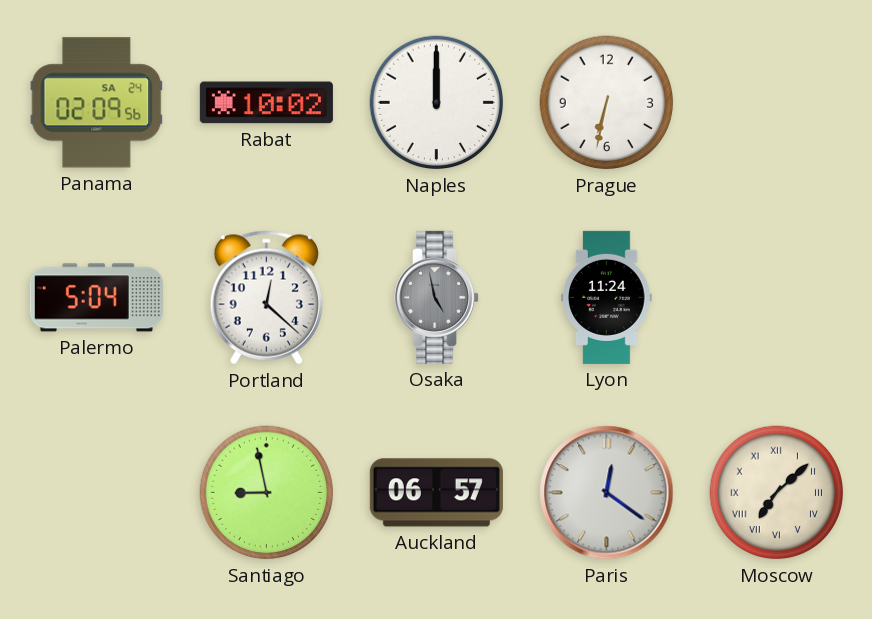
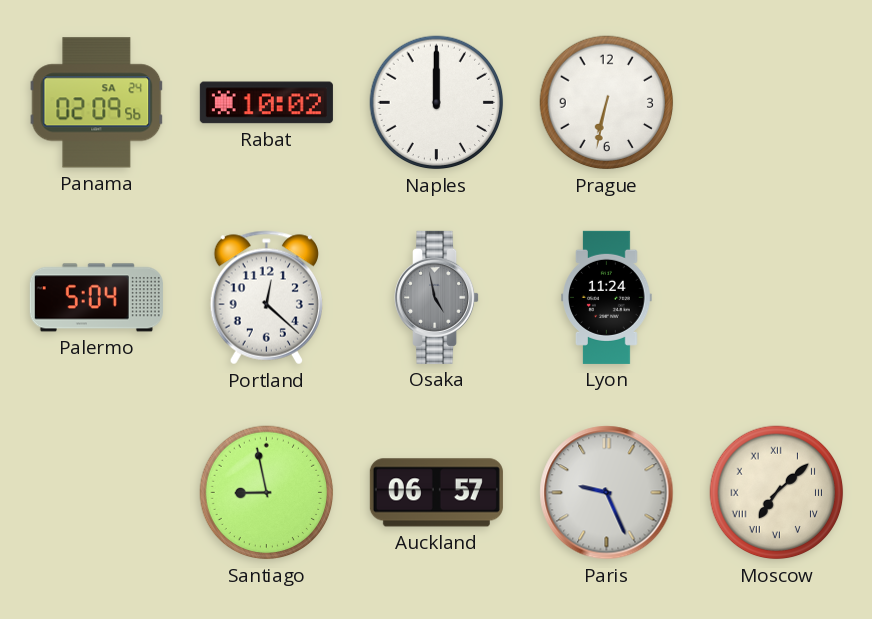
Paris: 12:21 -> 9:26 (607, 493)
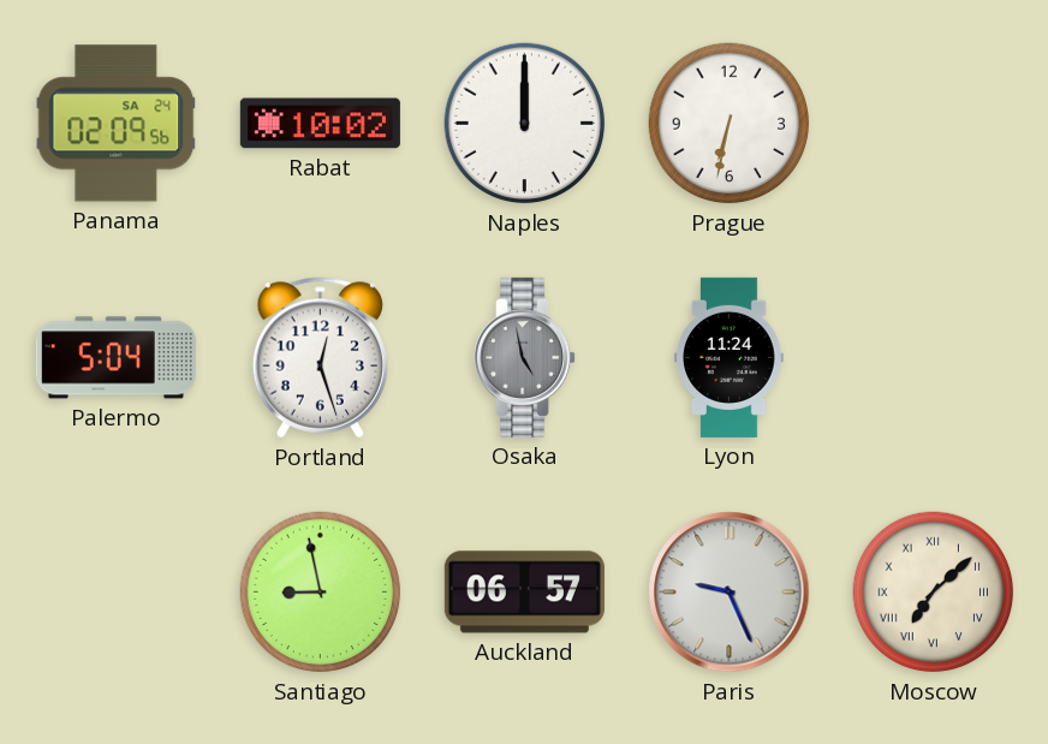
Portland: 12:22 -> 12:27 (320, 358)
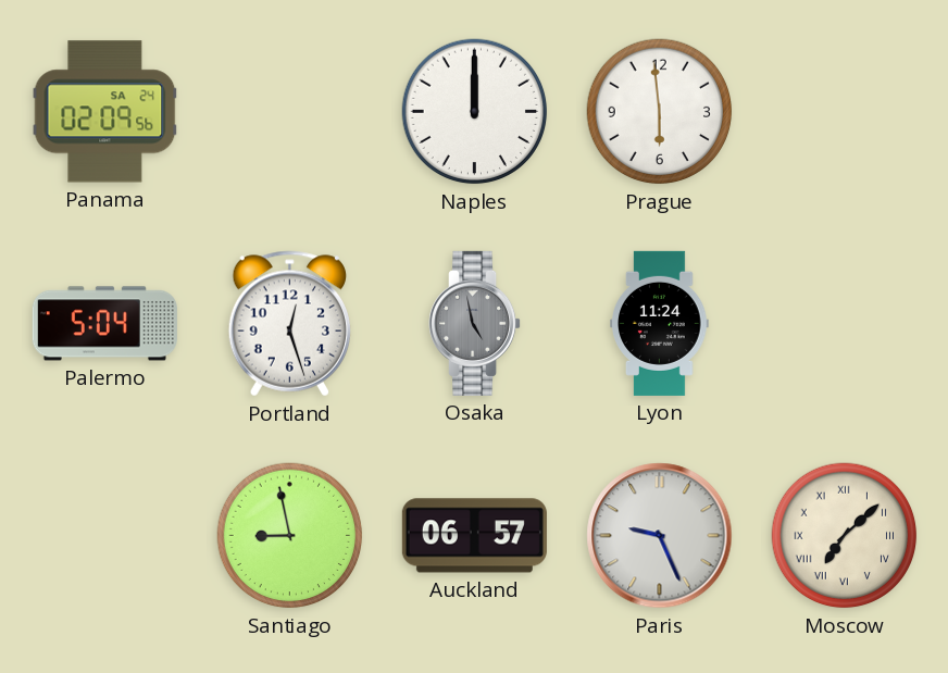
Rabat: 10:02 -> none (320, 124)
Prague: 6:32 -> 5:59 (660, 112)
